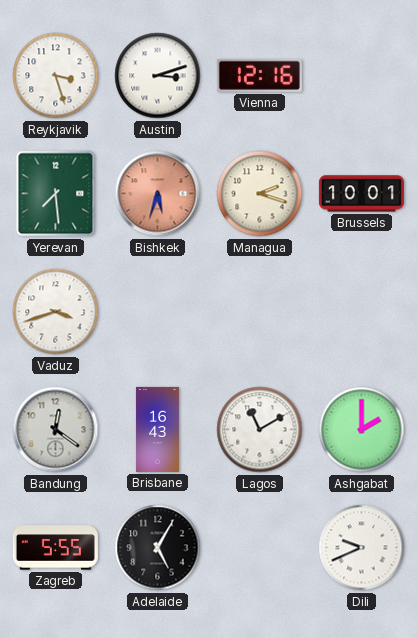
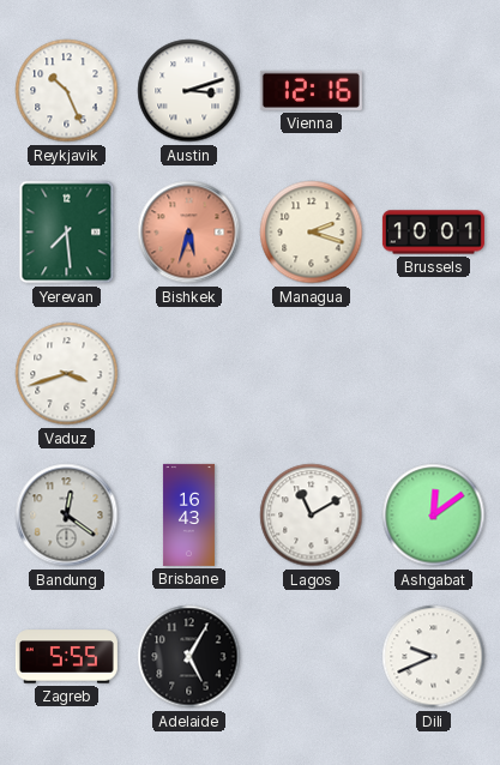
Reykjavik: 3:27 -> 10:26 (67, 91)
Ashgabat: 2:00 -> 12:09 (434, 516)
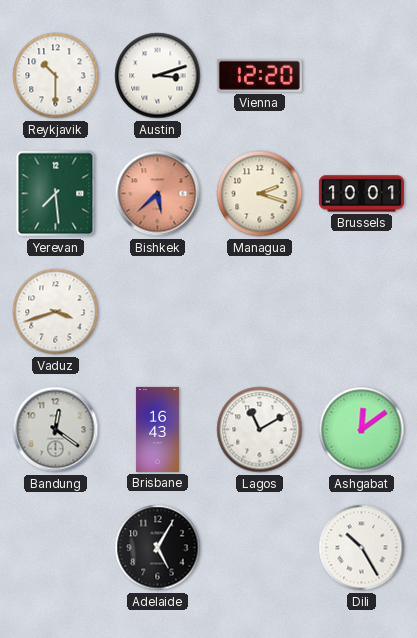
Reykjavik: 10:26 -> 10:30 (56, 76)
Vienna: 12:16 -> 12:20 (259, 75)
Bishkek: 5:33 -> 5:38 (158, 194)
Zagreb: 5:55 -> none (66, 657)
Dili: 9:41 -> 10:25 (362, 548)
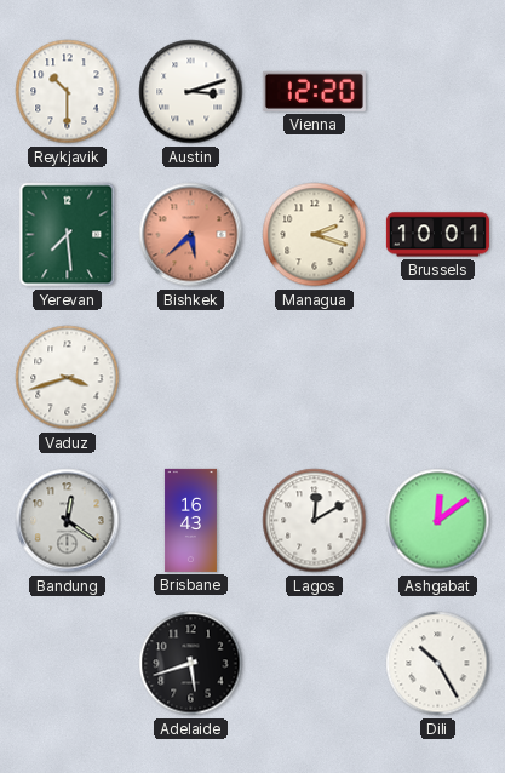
Lagos: 11:10 -> 12:10 (315, 521)
Adelaide: 5:05 -> 5:42 (191, 664)
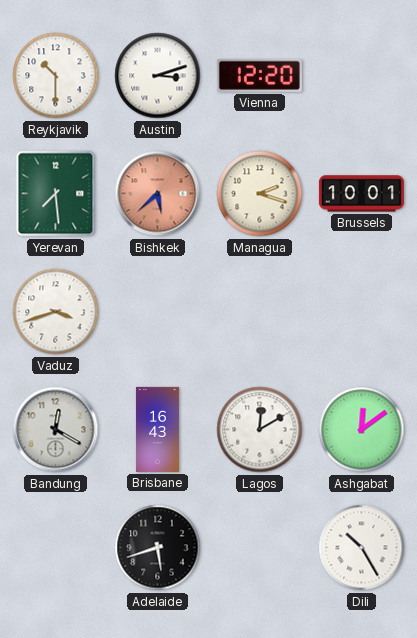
Bandung: 12:21 -> 12:20 (56, 430)
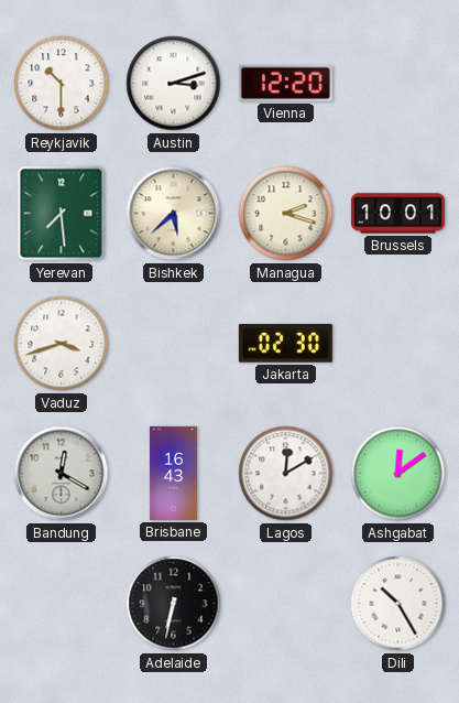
Bishkek dial: salmon -> cream (174, 214)
Jakarta: none -> 02:30 (285, 344)
Adelaide: 5:42 -> 6:32 (174, 604)
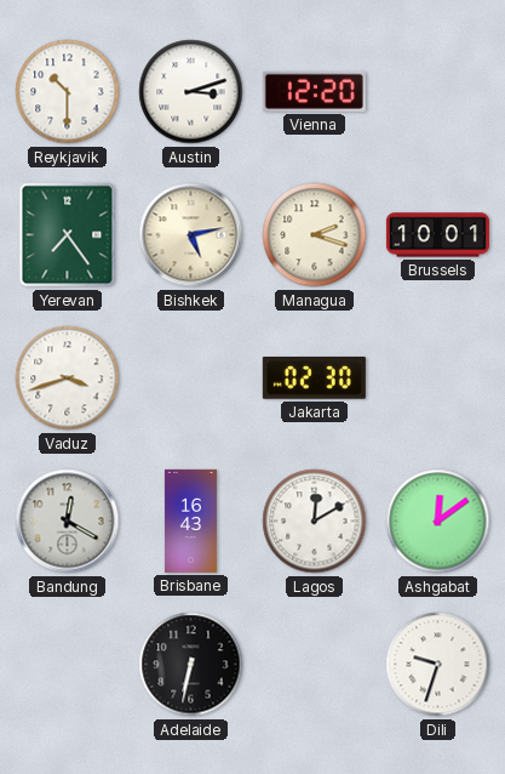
Yerevan: 7:29 -> 7:24 (68, 235)
Bishkek: 5:38 -> 5:13 (191, 235)
Dili: 10:25 -> 9:33 (438, 665)
